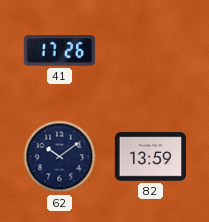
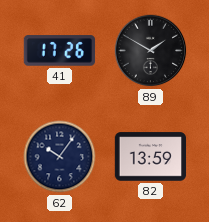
89: none -> 1:50 (151, 51)
62: 10:09 -> 10:06 (60, 157)
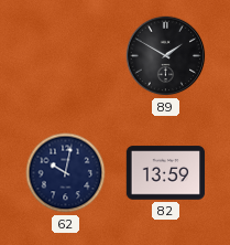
41: 17:26 -> none (60, 51)
62: 10:06 -> 10:02 (66, 173)
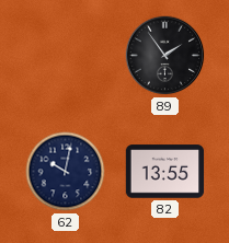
89: 1:50 -> 1:54 (165, 56)
82: 13:59 -> 13:55 (165, 172)
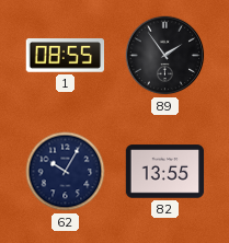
1: none -> 08:55 (65, 56)
62: 10:02 -> 10:05 (66, 172)
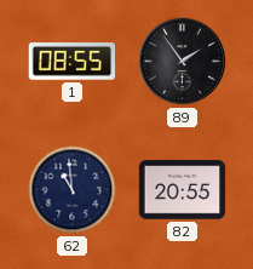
62: 10:05 -> 10:59 (73, 190)
82: 13:55 -> 20:55 (183, 190)
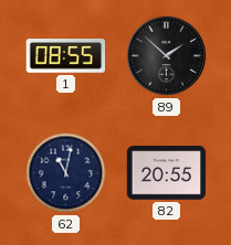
89: 1:54 -> 1:52 (167, 56)
62: 10:59 -> 11:02 (66, 173)
